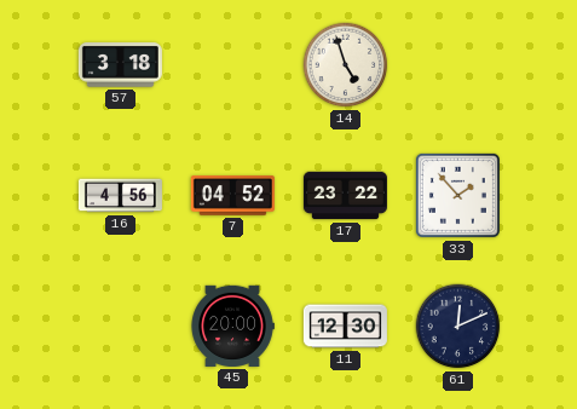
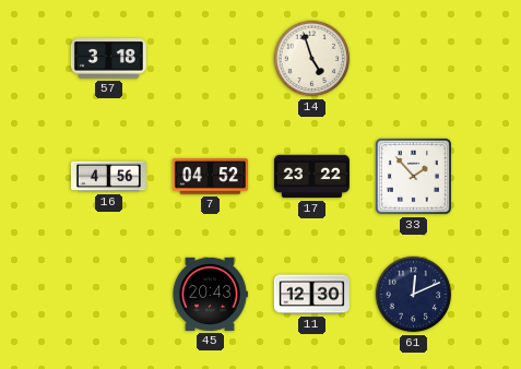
45: 20:00 -> 20:43 (210, 294)
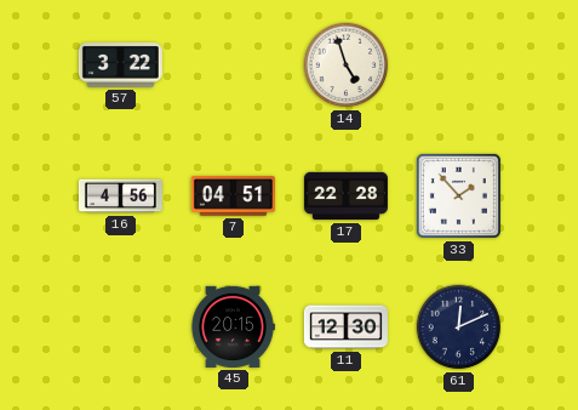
57: 3:18 -> 3:22 (120, 66)
7: 04:52 -> 04:51 (233, 197)
17: 23:22 -> 22:28 (345, 197)
45: 20:43 -> 20:15 (233, 326)
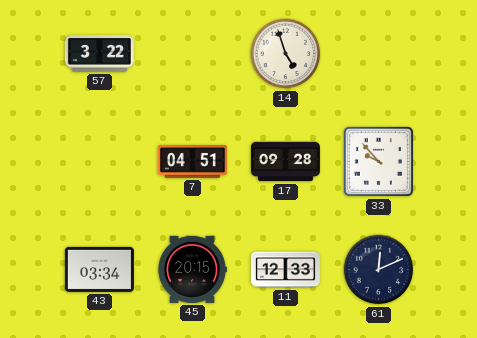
16: 4:56 -> none (120, 197)
17: 22:28 -> 09:28 (285, 162)
33: 1:53 -> 9:53 (378, 161)
43: none -> 03:34 (99, 269)
11: 12:30 -> 12:33 (285, 270)
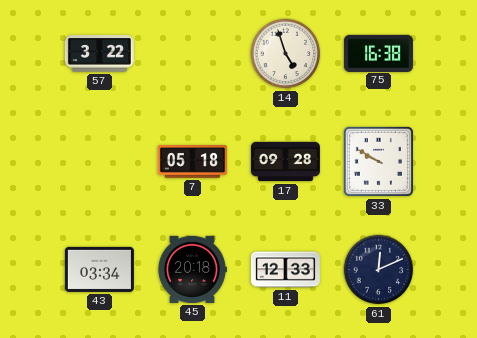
75: none -> 16:38 (378, 53)
7: 04:51 -> 05:18 (192, 162)
33: 9:53 -> 9:50 (378, 161)
45: 20:15 -> 20:18 (192, 269)
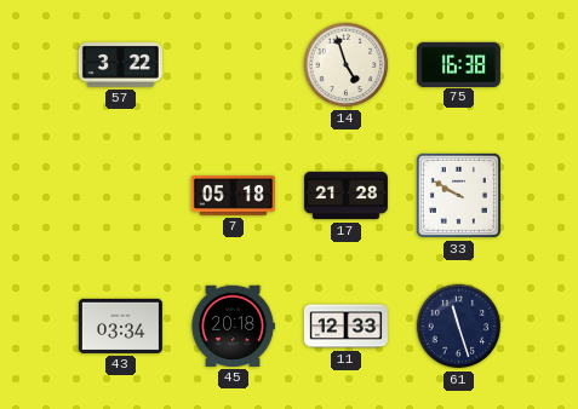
17: 09:28 -> 21:28 (345, 196)
61: 12:11 -> 11:27 (459, 327)
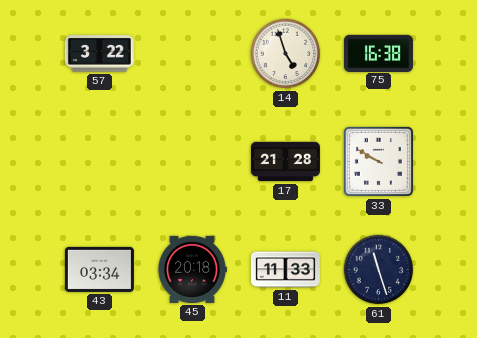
7: 05:18 -> none (233, 196)
11: 12:33 -> 11:33 (285, 270)
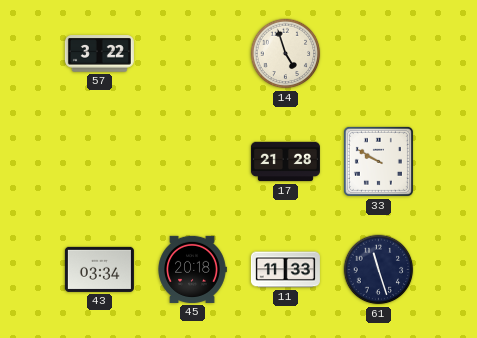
75: 16:38 -> none (378, 53)
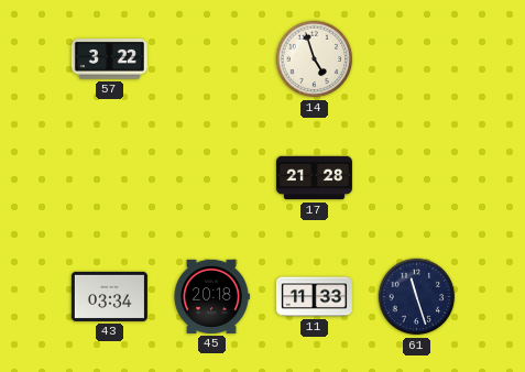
33: 9:50 -> none (378, 161)
